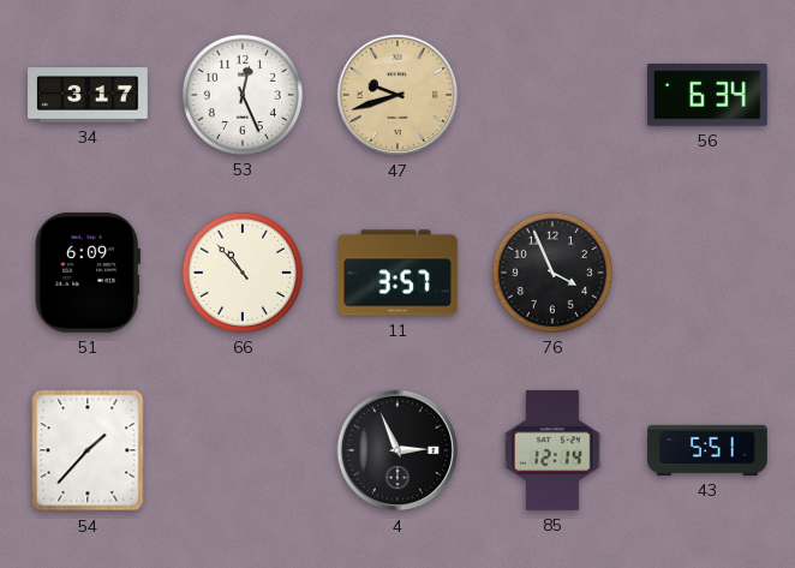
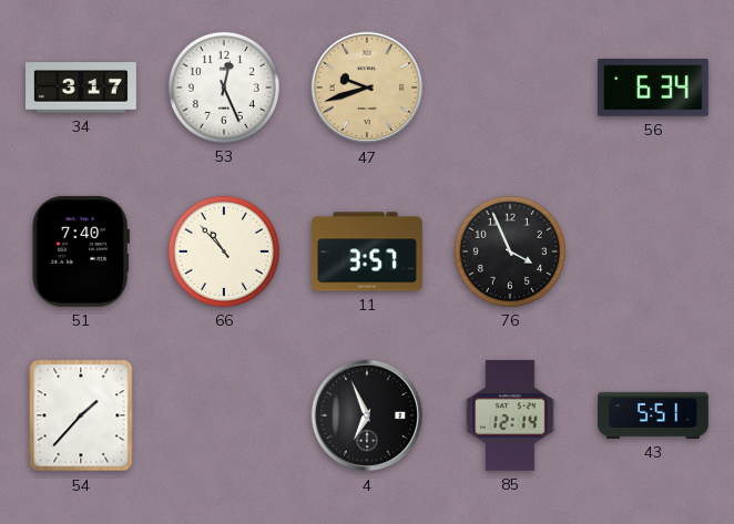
51: 6:09 -> 7:40 (81, 251)
4: 2:56 -> 6:56 (367, 415)
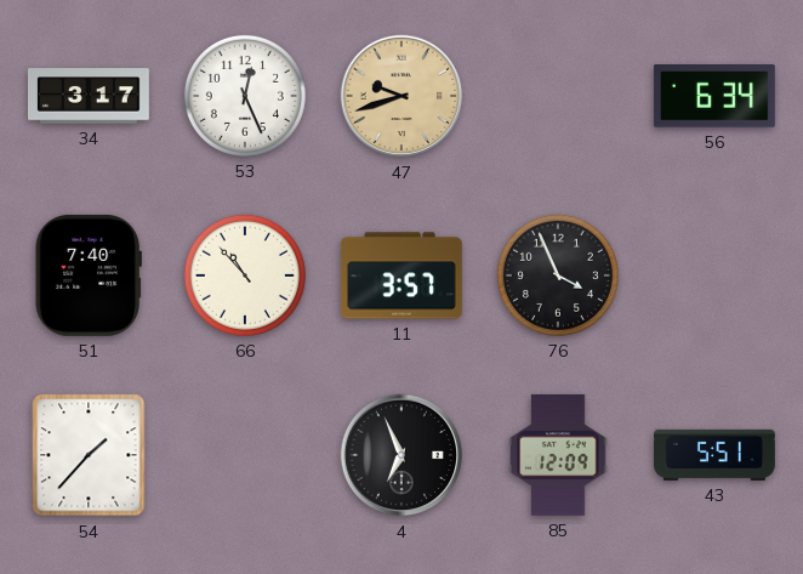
85: 12:14 -> 12:09 (558, 455)
